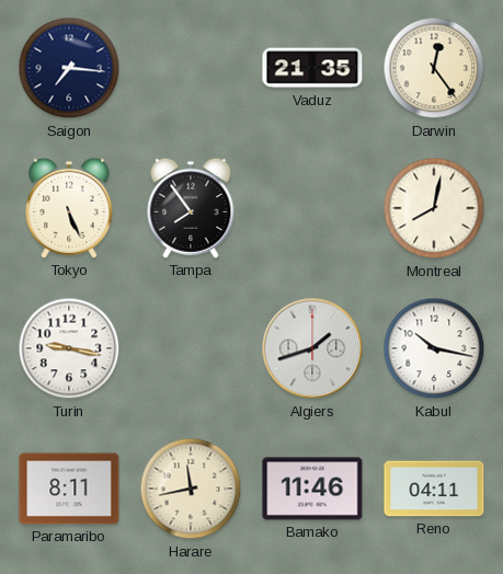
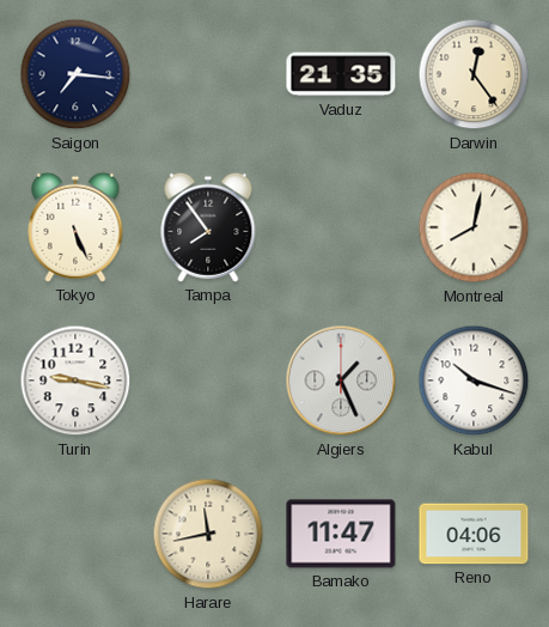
Algiers: 1:42 -> 1:26 (341, 381)
Kabul: 10:17 -> 10:18 (474, 381)
Paramaribo: 8:11 -> none (69, 489)
Bamako: 11:46 -> 11:47 (341, 534)
Reno: 04:11 -> 04:06 (474, 534)
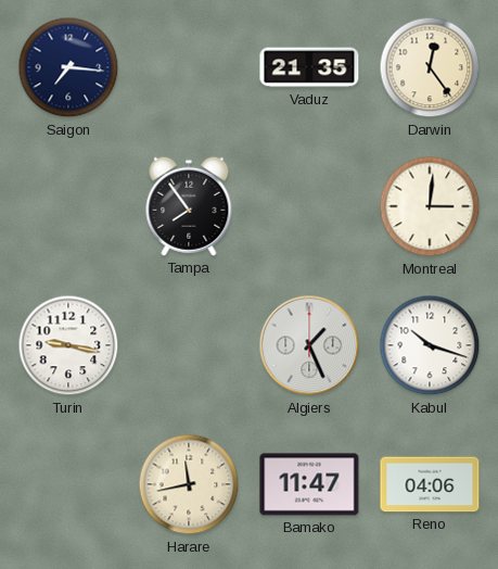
Tokyo: 5:26 -> none (75, 227)
Montreal: 8:02 -> 3:01 (430, 206)
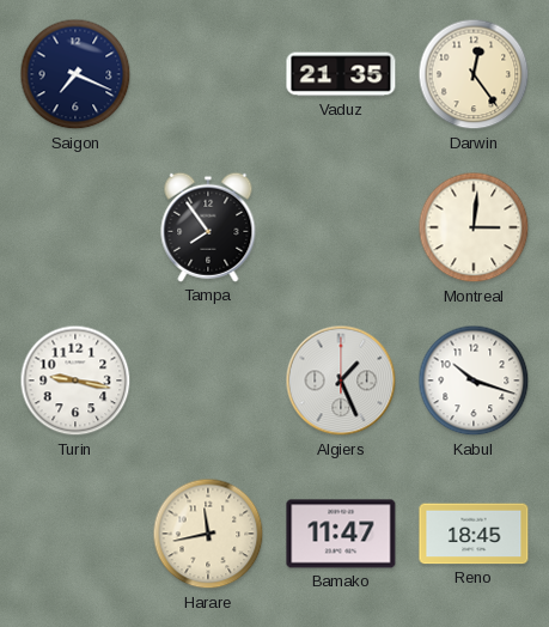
Saigon: 7:16 -> 7:19 (75, 74)
Reno: 04:06 -> 18:45 (474, 534)
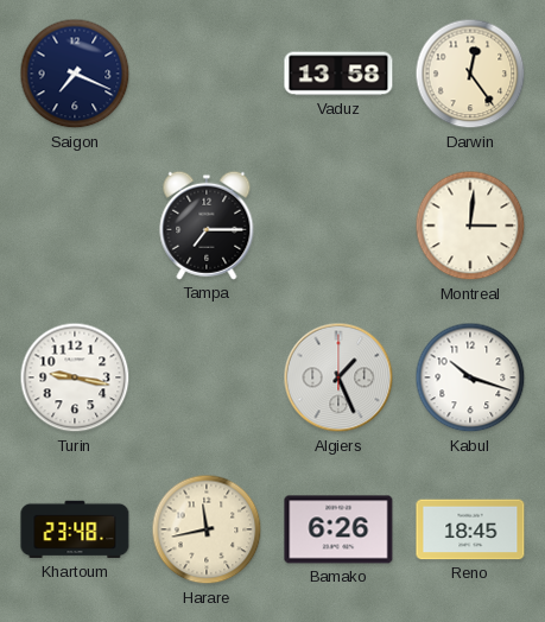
Vaduz: 21:35 -> 13:58 (338, 74)
Tampa: 7:54 -> 7:15 (207, 226)
Khartoum: none -> 23:48 (75, 529)
Bamako: 11:47 -> 6:26 (338, 529)
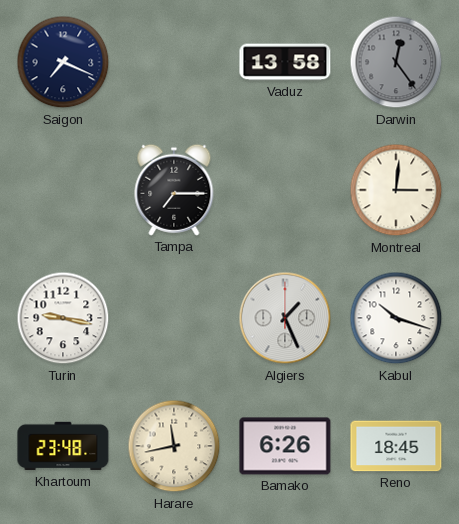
Darwin dial: cream -> grey (396, 62)
